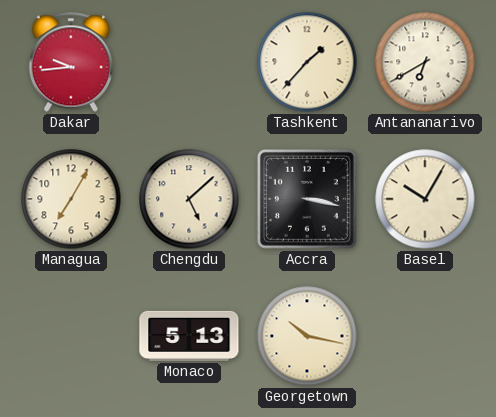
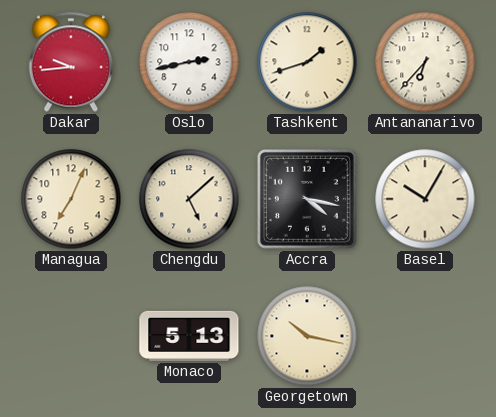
Oslo: none -> 2:43 (189, 62)
Tashkent: 1:37 -> 1:42 (307, 62)
Antananarivo: 6:40 -> 6:37 (425, 62)
Managua: 7:05 -> 7:04 (71, 199)
Accra: 3:17 -> 4:17 (307, 199)
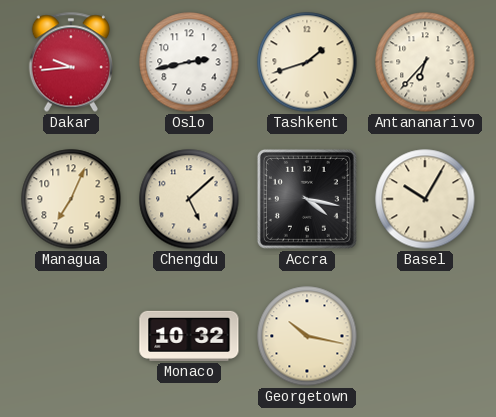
Monaco: 5:13 -> 10:32 (189, 336)
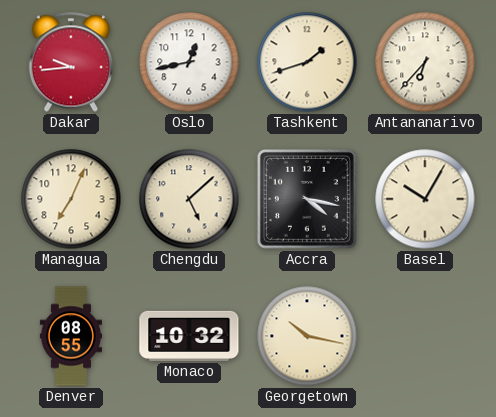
Oslo: 2:43 -> 12:43 (189, 62)
Denver: none -> 08:55 (71, 336)
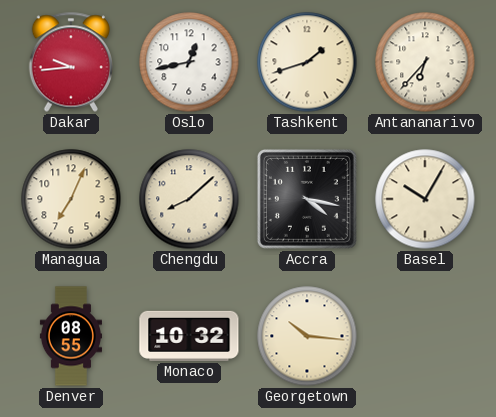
Chengdu: 5:08 -> 8:08 (189, 199)
Georgetown: 10:17 -> 10:16 (307, 336)
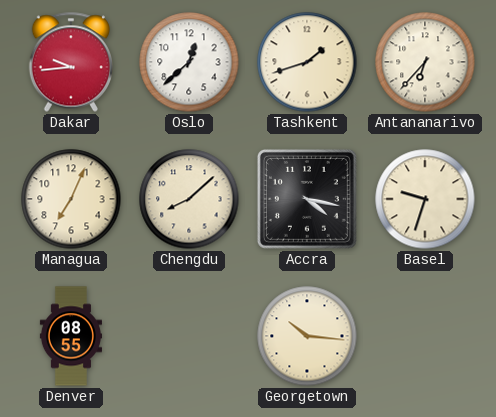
Oslo: 12:43 -> 12:38 (189, 62)
Basel: 10:05 -> 9:33 (425, 199)
Monaco: 10:32 -> none (189, 336)
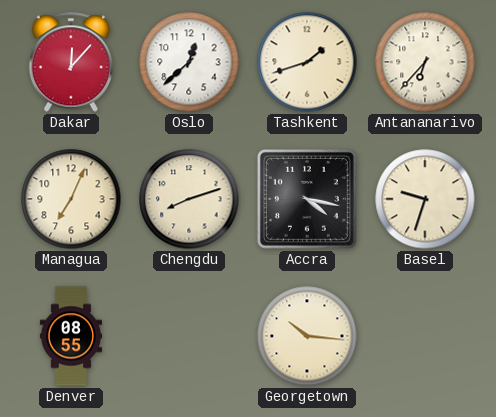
Dakar: 9:44 -> 12:07 (70, 62)
Chengdu: 8:08 -> 8:12 (189, 199)
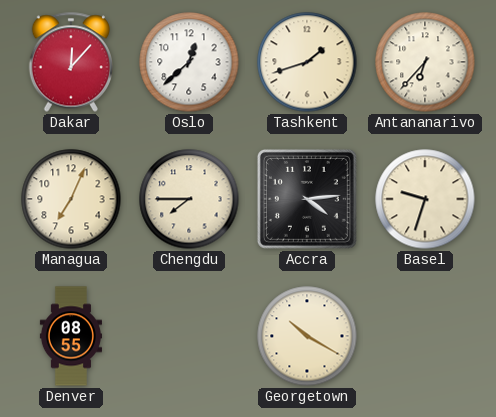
Chengdu: 8:12 -> 7:45 (189, 199)
Accra: 4:17 -> 4:14 (307, 199)
Georgetown: 10:16 -> 10:20 (307, 336)
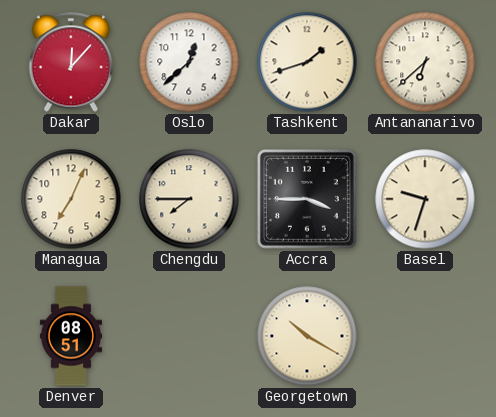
Antananarivo: 6:37 -> 6:38 (425, 62)
Accra: 4:14 -> 3:45 (307, 199)
Denver: 08:55 -> 08:51 (71, 336)
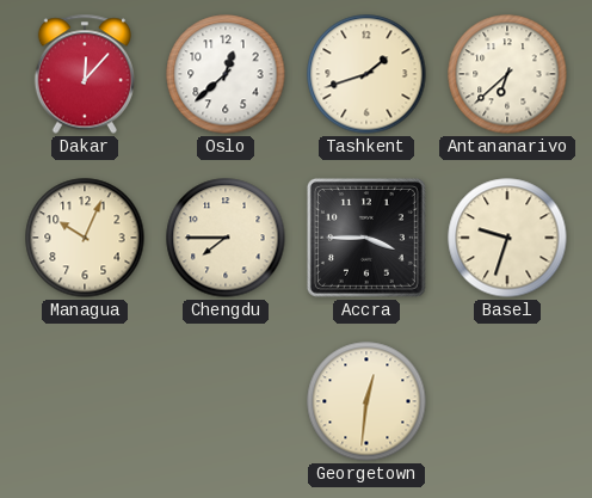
Managua: 7:04 -> 10:04 (85, 238)
Denver: 08:51 -> none (71, 336)
Georgetown: 10:20 -> 12:31 (366, 401)
